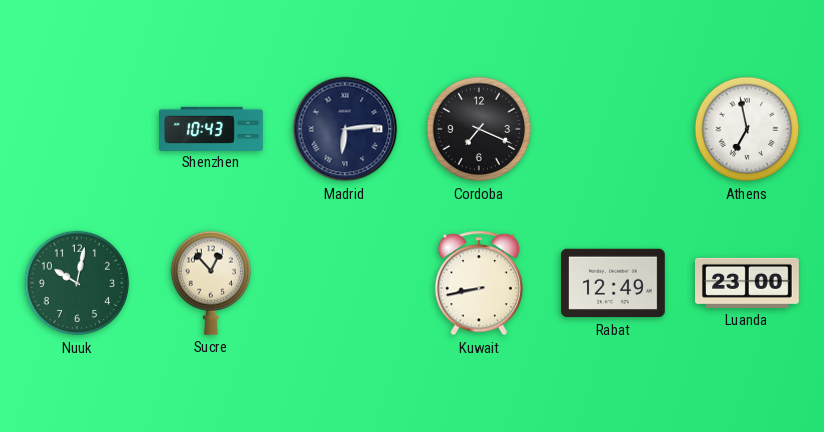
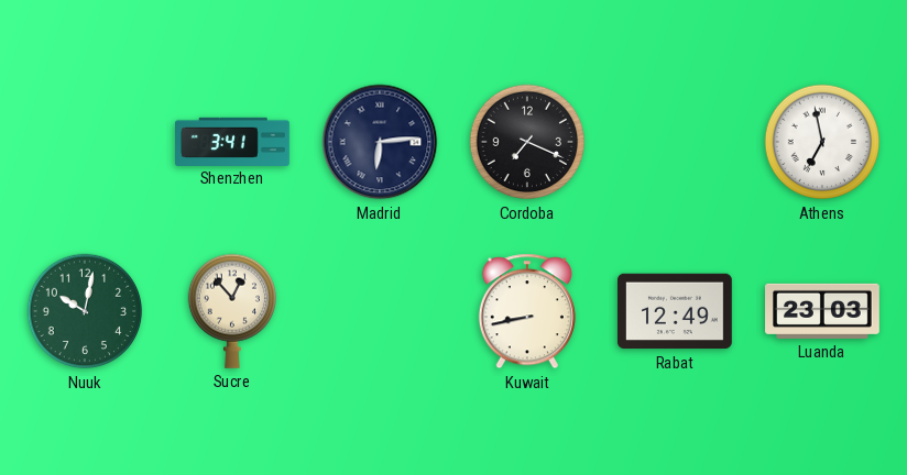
Shenzhen: 10:43 -> 3:41 (233, 141)
Luanda: 23:00 -> 23:03 (823, 311)
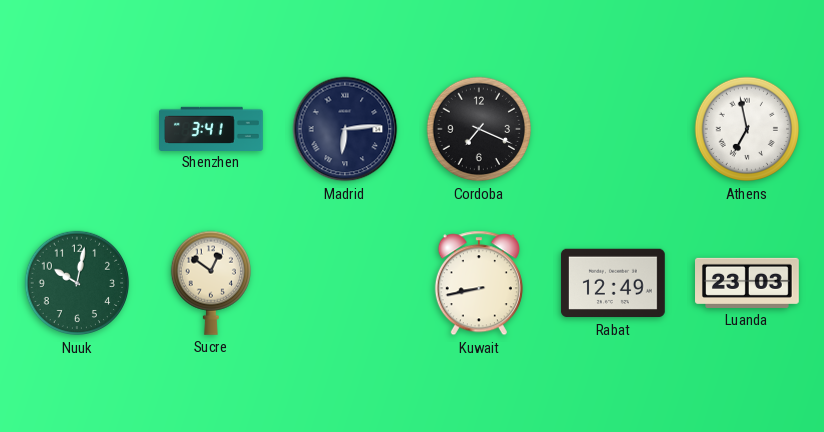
Sucre: 12:53 -> 12:51 (210, 283)
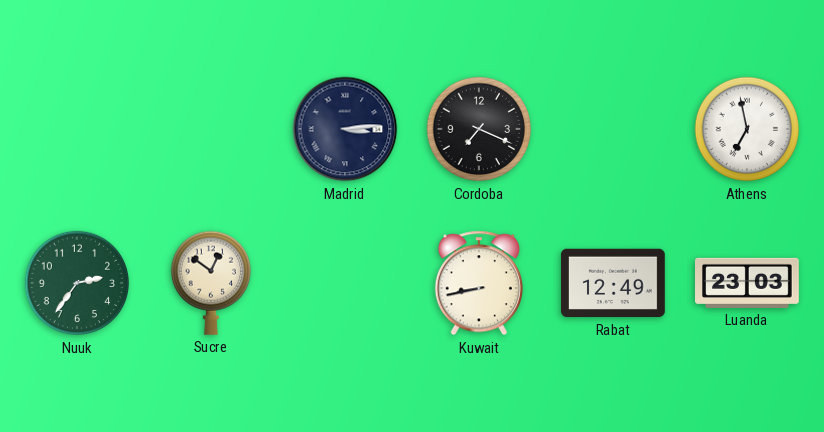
Shenzhen: 3:41 -> none (212, 128)
Madrid: 6:14 -> 3:14 (345, 129)
Nuuk: 10:02 -> 2:36 (77, 283)
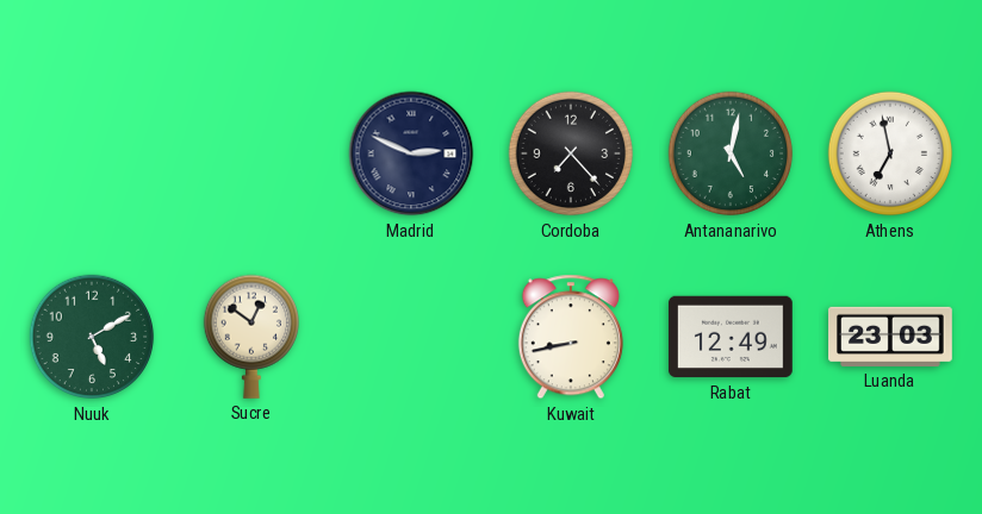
Madrid: 3:14 -> 2:49 (411, 153)
Cordoba: 7:19 -> 7:23 (571, 153)
Antananarivo: none -> 5:02 (731, 153)
Nuuk: 2:36 -> 5:10 (92, 337)
